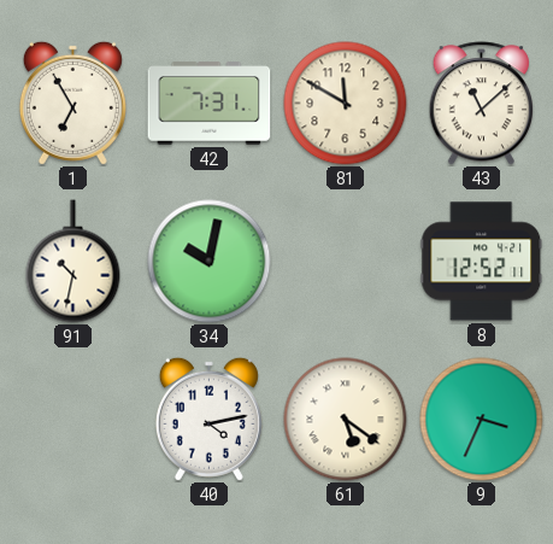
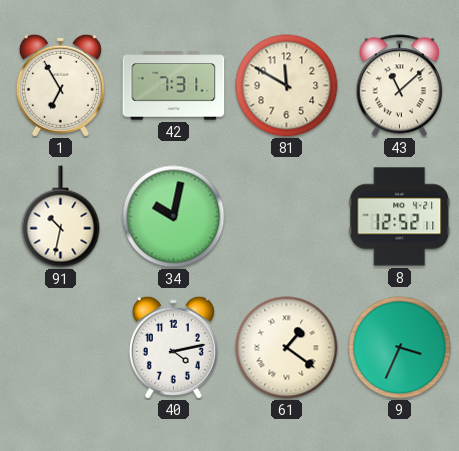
61: 5:21 -> 1:21 (287, 348)
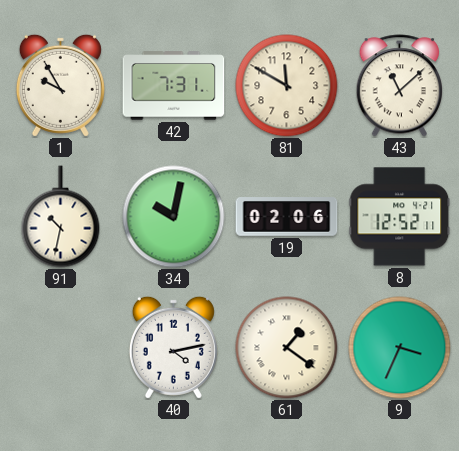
1: 6:55 -> 9:55 (60, 85)
19: none -> 02:06 (287, 217)
